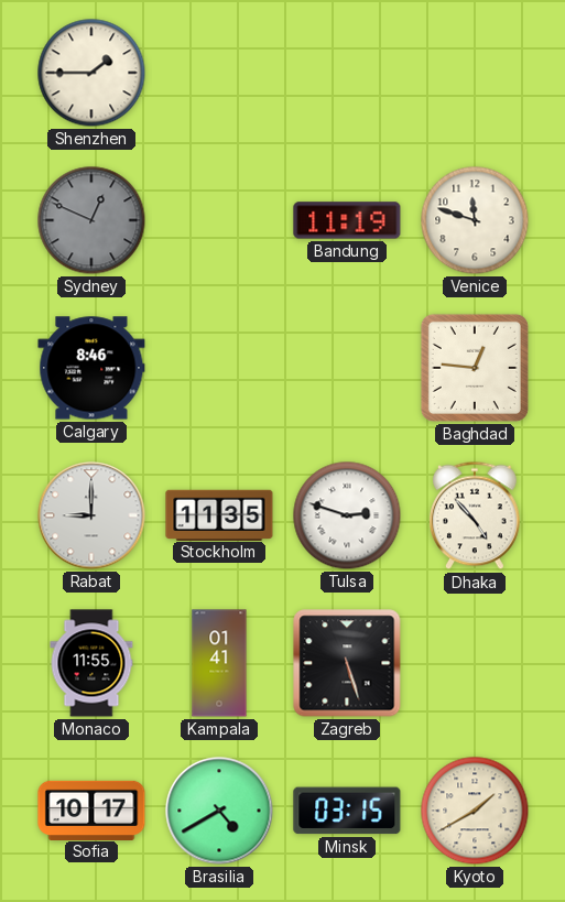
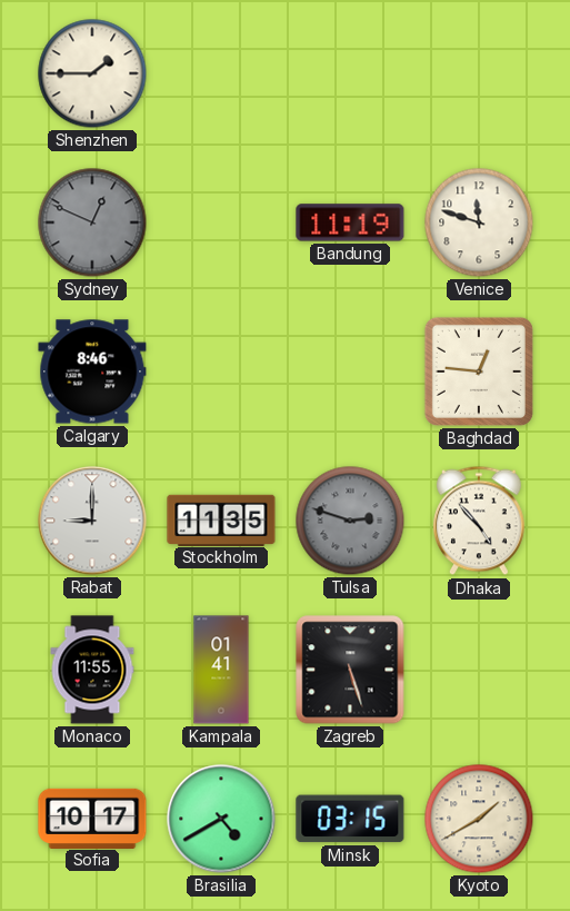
Tulsa dial: white -> grey (350, 521)
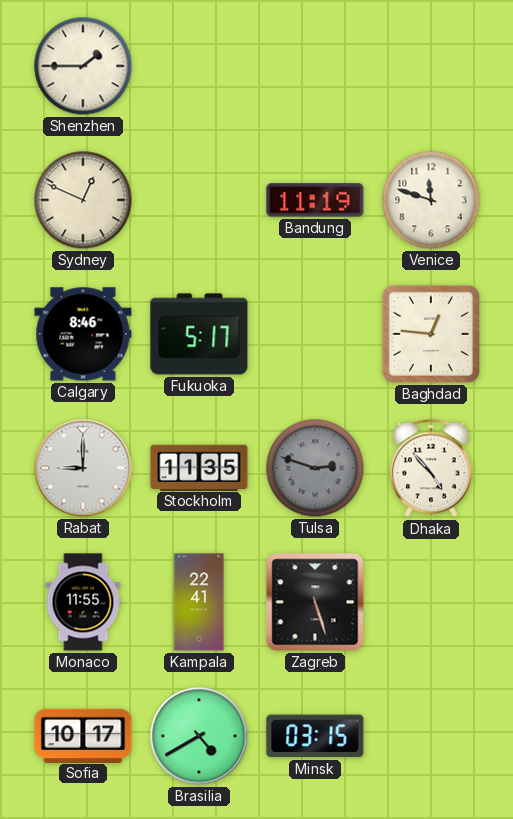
Sydney dial: grey -> cream (83, 200)
Fukuoka: none -> 5:17 (199, 334)
Kampala: 01:41 -> 22:41 (199, 602)
Kyoto: 1:40 -> none (479, 819)
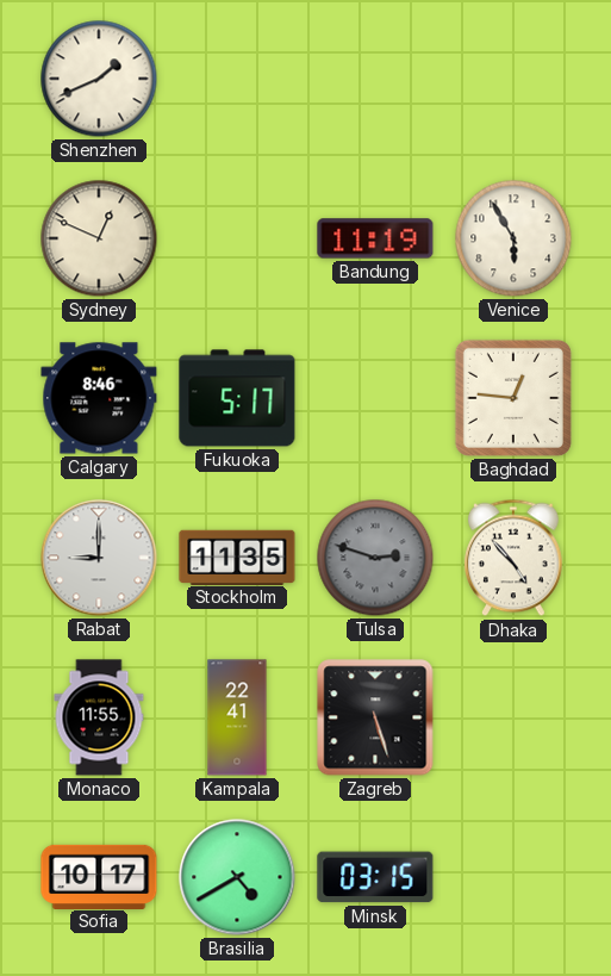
Shenzhen: 1:45 -> 1:41 (99, 79)
Venice: 11:48 -> 5:55 (513, 238)
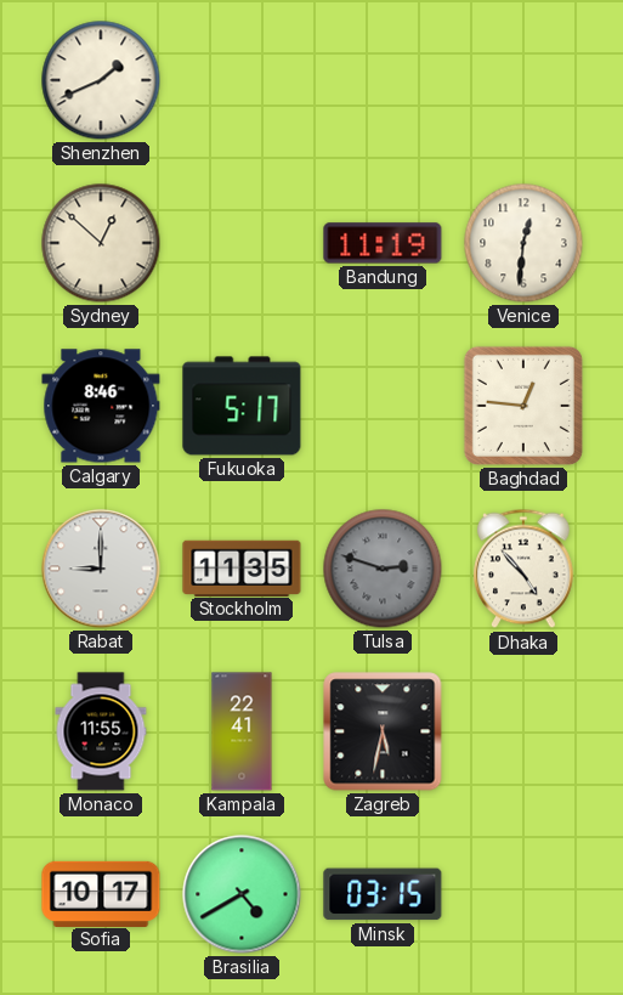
Sydney: 12:49 -> 12:52 (101, 243)
Venice: 5:55 -> 12:31 (523, 243)
Zagreb: 5:27 -> 5:32 (383, 731)
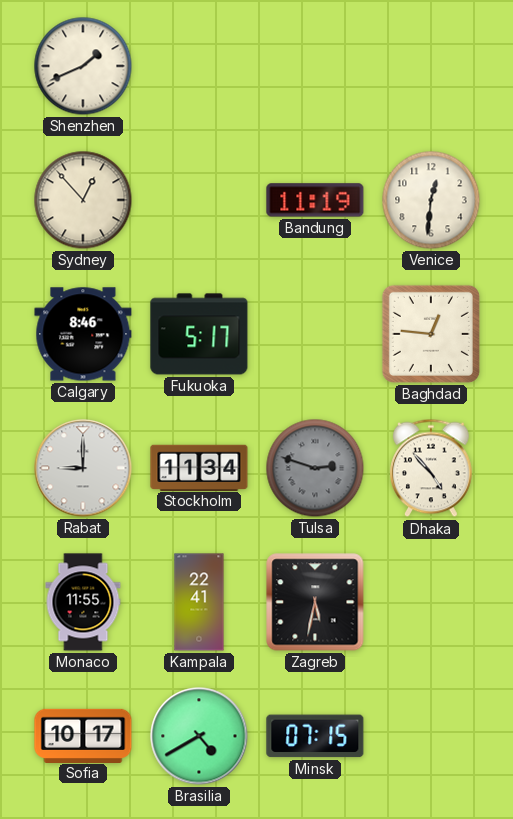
Sydney: 12:52 -> 12:53 (83, 200)
Stockholm: 11:35 -> 11:34 (199, 467)
Minsk: 03:15 -> 07:15 (315, 736)
